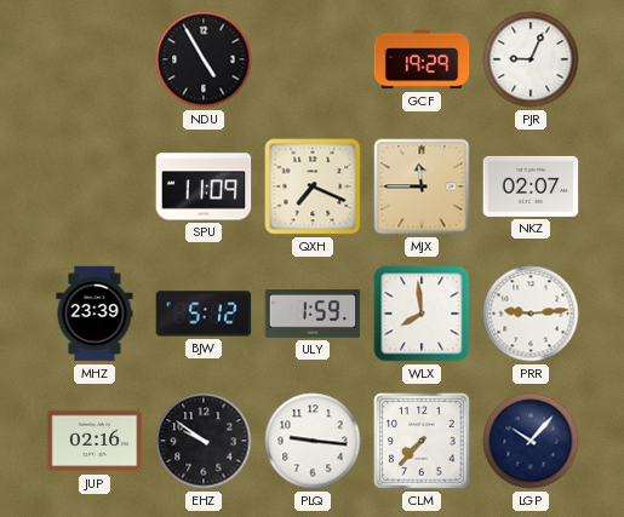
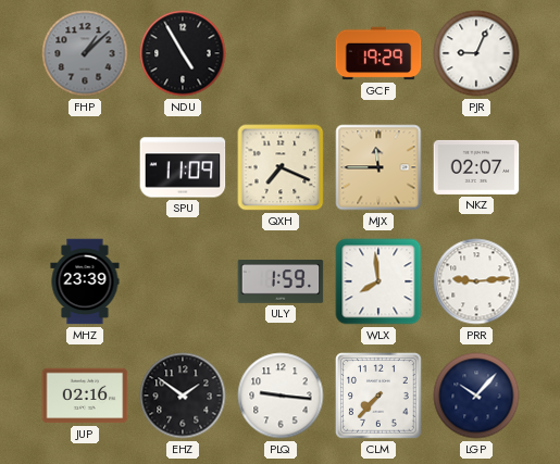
FHP: none -> 1:08 (85, 53)
BJW: 5:12 -> none (204, 314)
EHZ: 9:51 -> 1:51 (183, 396)
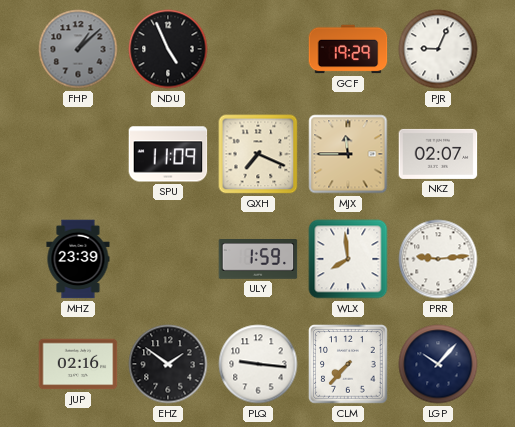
NDU: 4:55 -> 4:56 (168, 49)
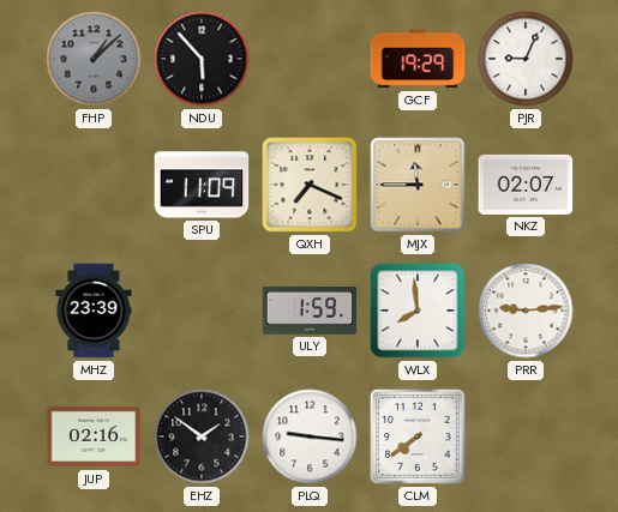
NDU: 4:56 -> 5:53 (202, 59)
CLM: 7:37 -> 7:39 (418, 436)
LGP: 10:07 -> none (438, 364)
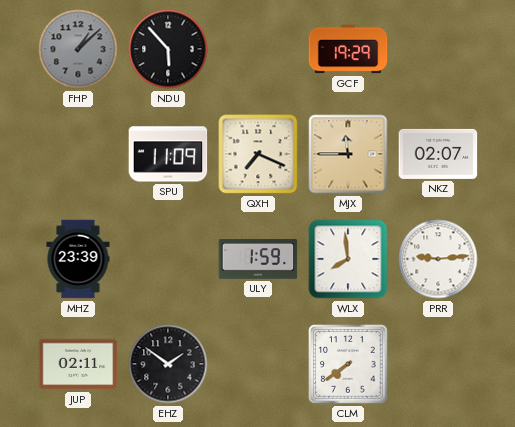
PJR: 9:04 -> none (526, 59)
JUP: 02:16 -> 02:11 (78, 364)
PLQ: 9:16 -> none (310, 436)
